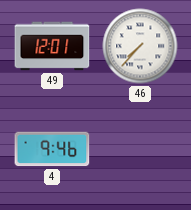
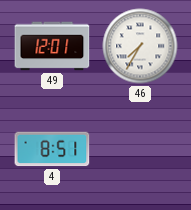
46: 7:37 -> 7:35 (140, 46)
4: 9:46 -> 8:51 (52, 149)
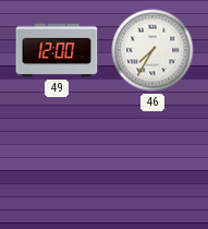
49: 12:01 -> 12:00 (57, 50)
4: 8:51 -> none (52, 149)
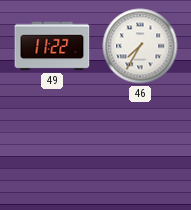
49: 12:00 -> 11:22 (52, 46)
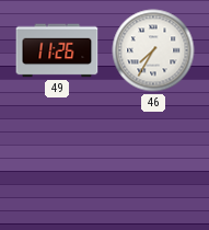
49: 11:22 -> 11:26 (57, 50)
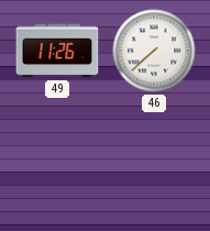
46: 7:35 -> 7:38 (154, 51)
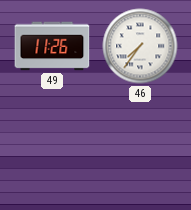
46: 7:38 -> 7:36 (140, 46)
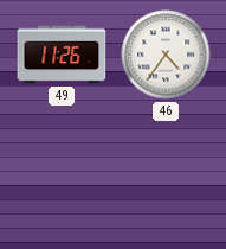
46: 7:36 -> 4:36 (166, 55)
